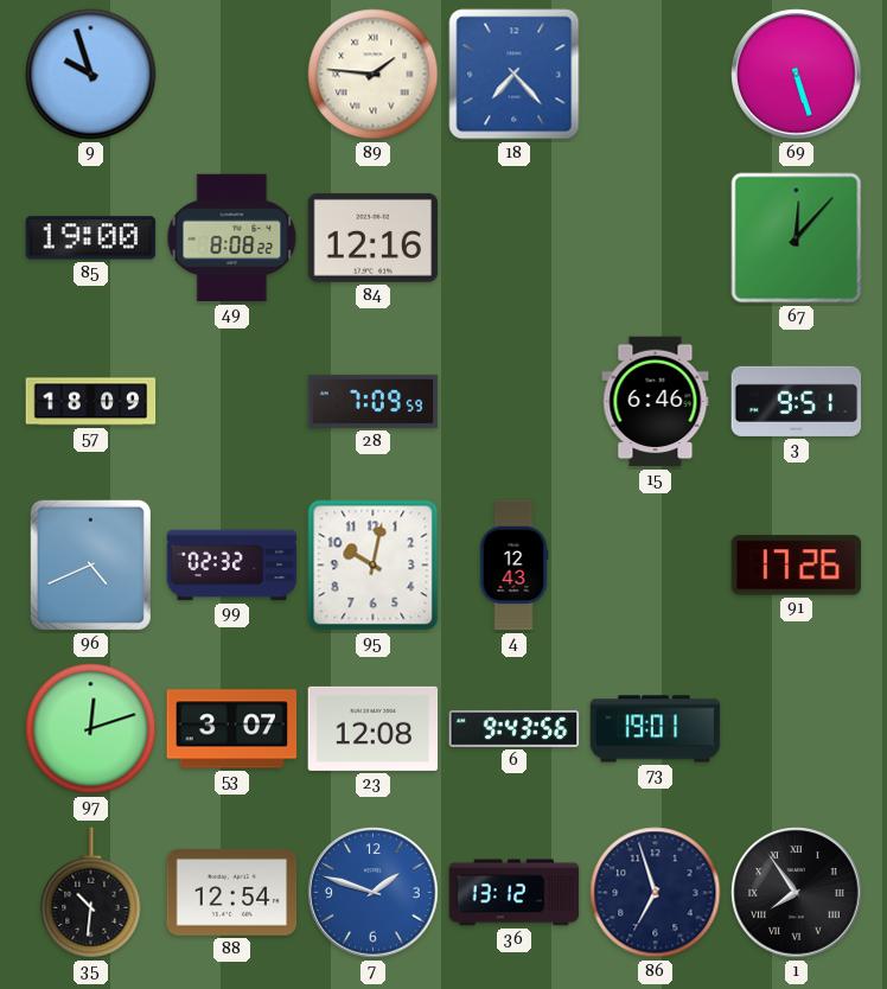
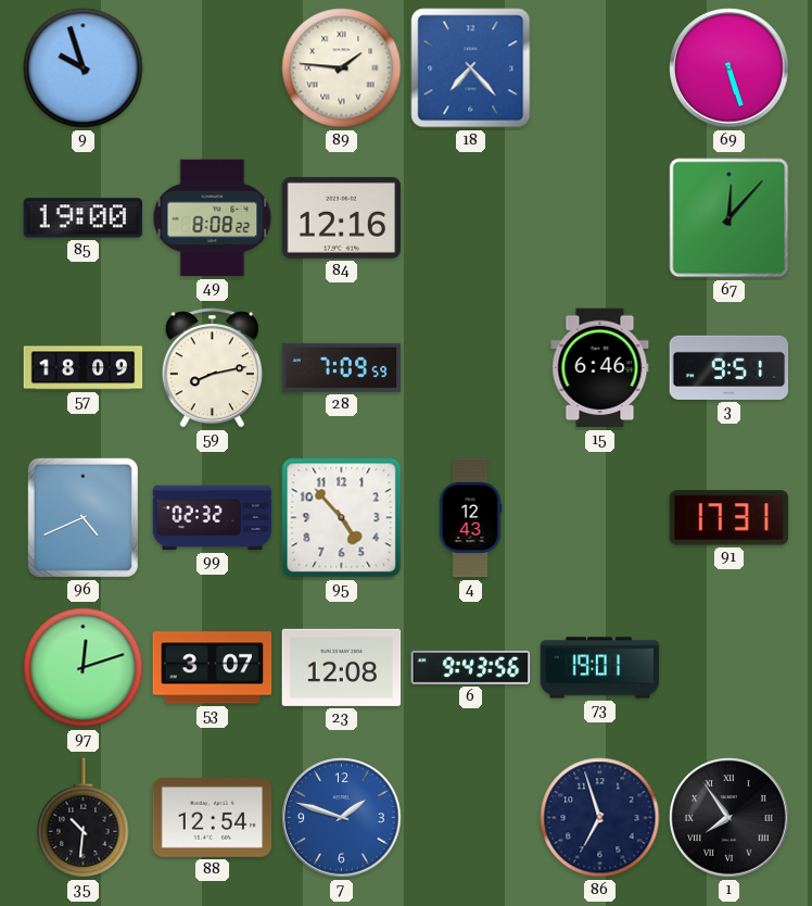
59: none -> 8:13 (212, 368)
95: 10:02 -> 4:53 (342, 518)
91: 17:26 -> 17:31 (729, 518)
36: 13:12 -> none (515, 893)
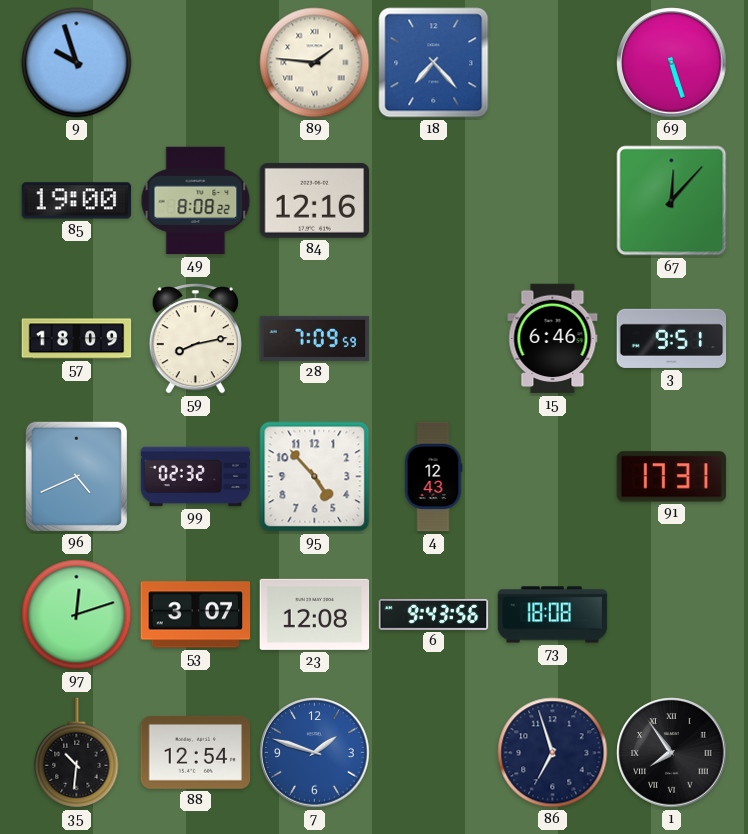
73: 19:01 -> 18:08 (553, 615)
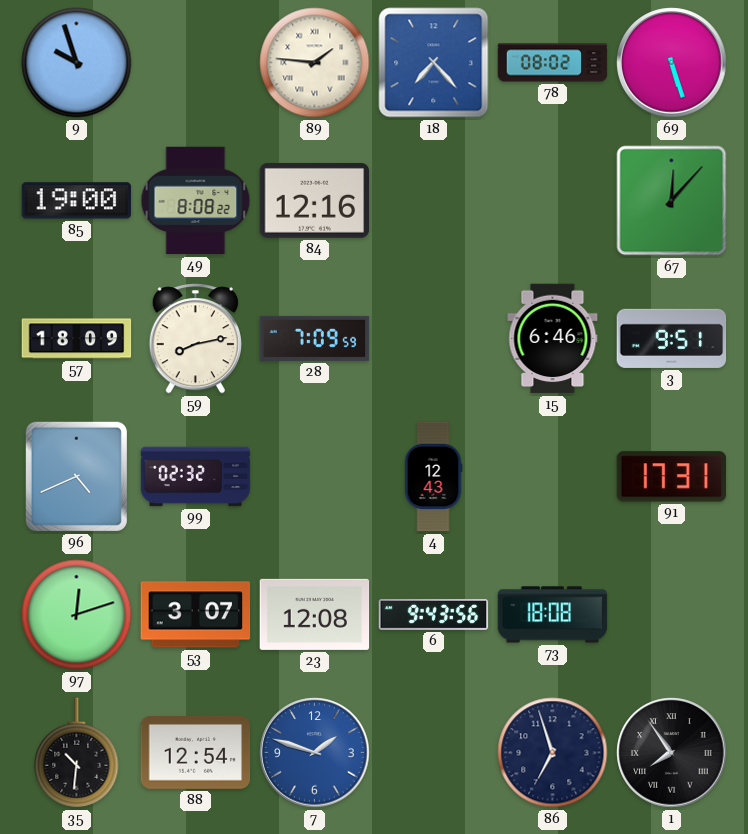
78: none -> 08:02 (553, 63)
95: 4:53 -> none (315, 477)
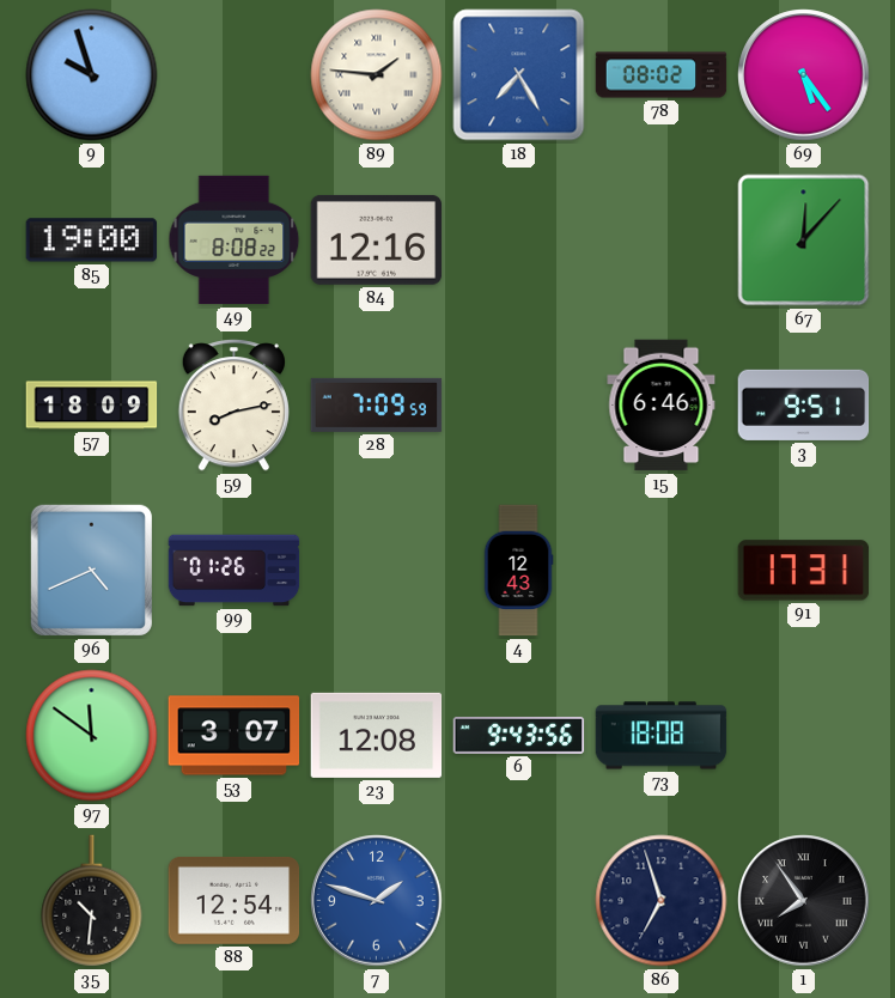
18: 7:23 -> 7:25 (519, 75)
69: 5:27 -> 5:24 (804, 75)
99: 02:32 -> 01:26 (235, 571)
97: 12:12 -> 11:51 (92, 736)
